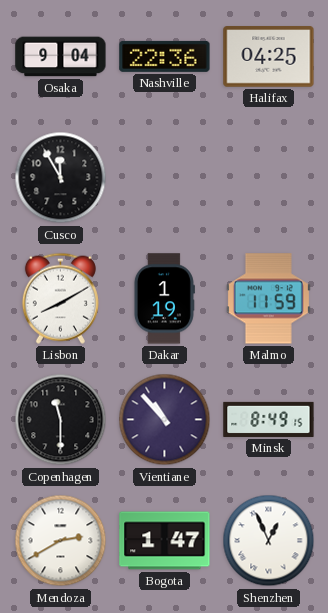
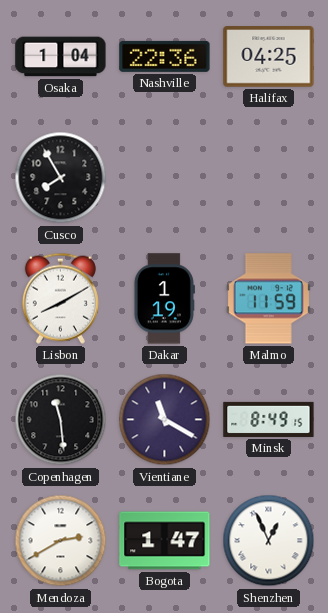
Osaka: 9:04 -> 1:04 (61, 57)
Cusco: 11:55 -> 7:55 (61, 178)
Copenhagen: 11:30 -> 11:29 (61, 420)
Vientiane: 10:53 -> 11:20 (165, 420)
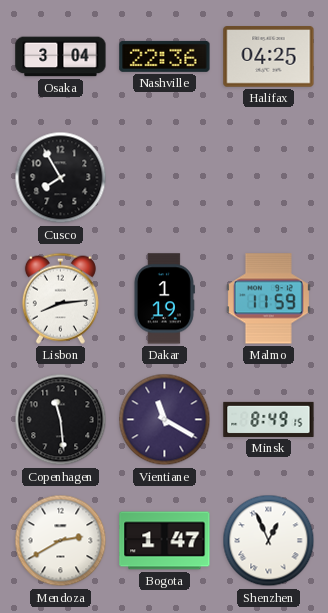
Osaka: 1:04 -> 3:04 (61, 57)
Lisbon: 8:10 -> 8:14 (60, 298)
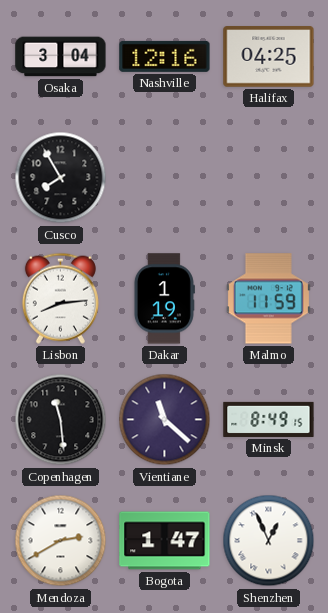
Nashville: 22:36 -> 12:16 (165, 56)
Vientiane: 11:20 -> 11:22 (165, 420)
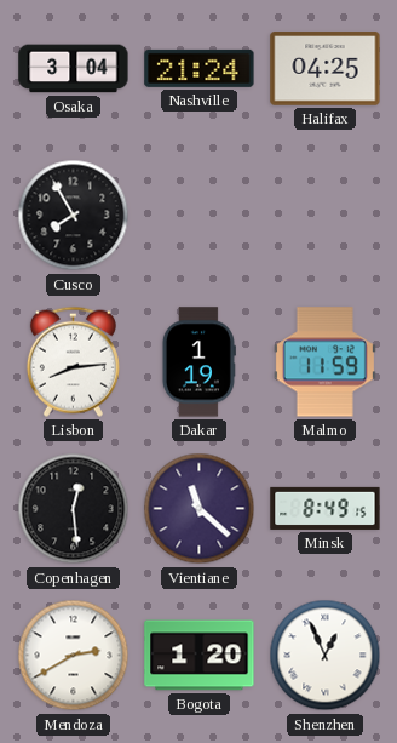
Nashville: 12:16 -> 21:24 (200, 68)
Copenhagen: 11:29 -> 12:29 (74, 509)
Bogota: 1:47 -> 1:20 (200, 656)
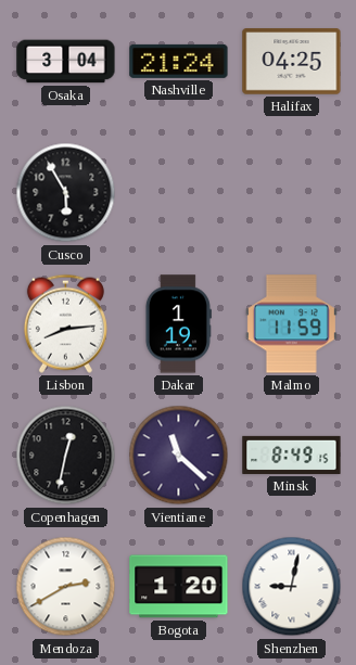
Cusco: 7:55 -> 5:55 (66, 193)
Copenhagen: 12:29 -> 12:32 (66, 456)
Shenzhen: 12:56 -> 9:02 (292, 587)
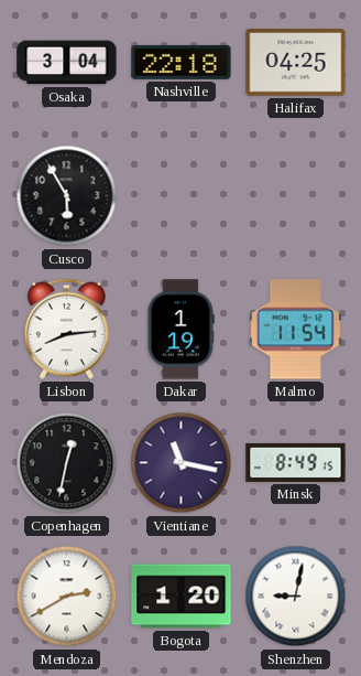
Nashville: 21:24 -> 22:18 (182, 62)
Malmo: 11:59 -> 11:54 (295, 330)
Vientiane: 11:22 -> 11:17 (182, 463)
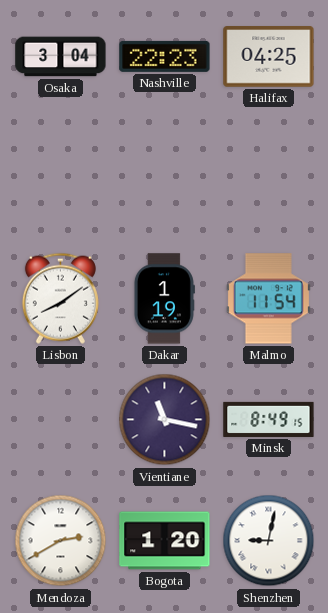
Nashville: 22:18 -> 22:23 (165, 56)
Cusco: 5:55 -> none (67, 196)
Lisbon: 8:14 -> 8:09 (60, 298)
Copenhagen: 12:32 -> none (67, 463)
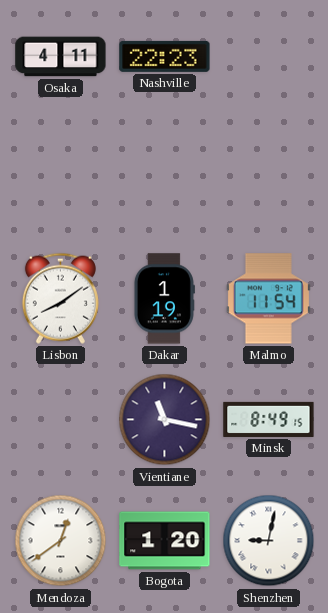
Osaka: 3:04 -> 4:11 (61, 57)
Halifax: 04:25 -> none (269, 57)
Mendoza: 2:40 -> 12:39 (61, 541)
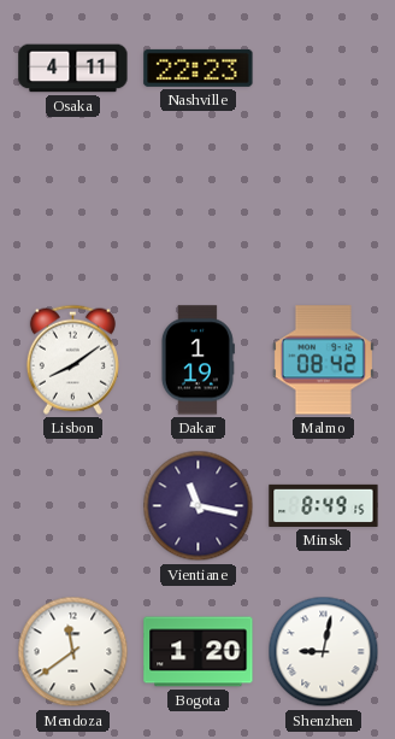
Malmo: 11:54 -> 08:42 (323, 360)
Mendoza: 12:39 -> 11:39 (73, 652)
